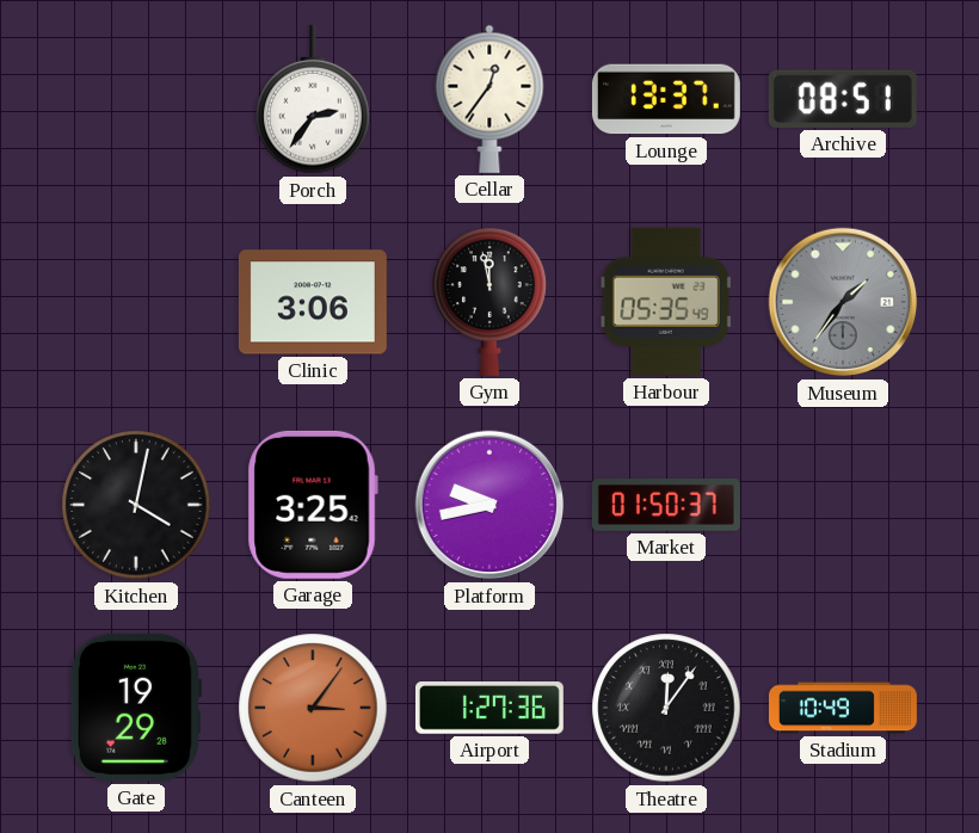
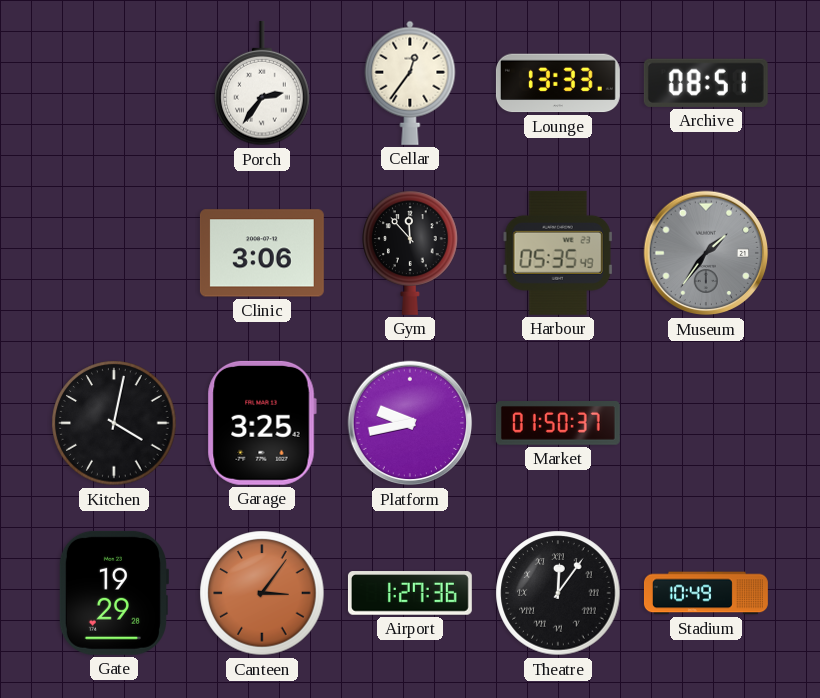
Lounge: 13:37 -> 13:33 (558, 83)
Gym: 11:58 -> 11:53 (410, 253)
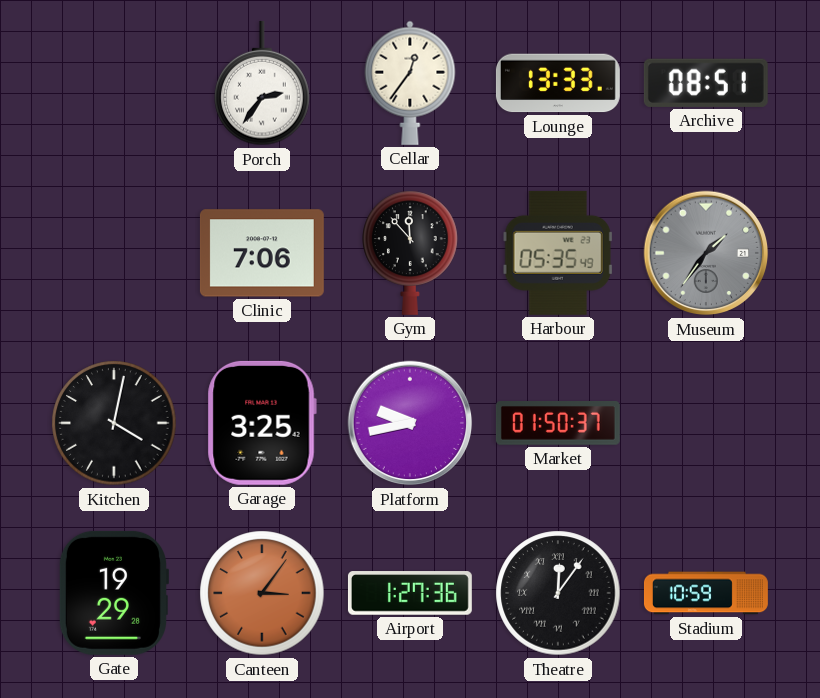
Clinic: 3:06 -> 7:06 (262, 253)
Stadium: 10:49 -> 10:59 (706, 593)
